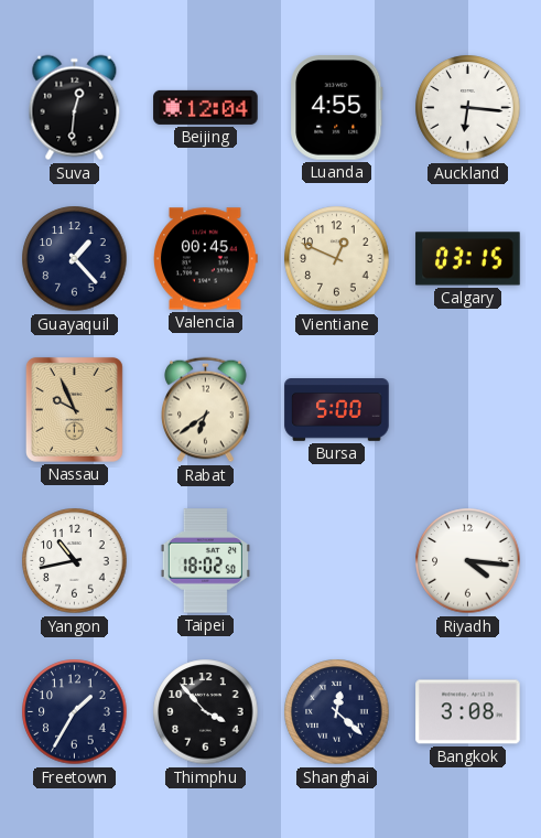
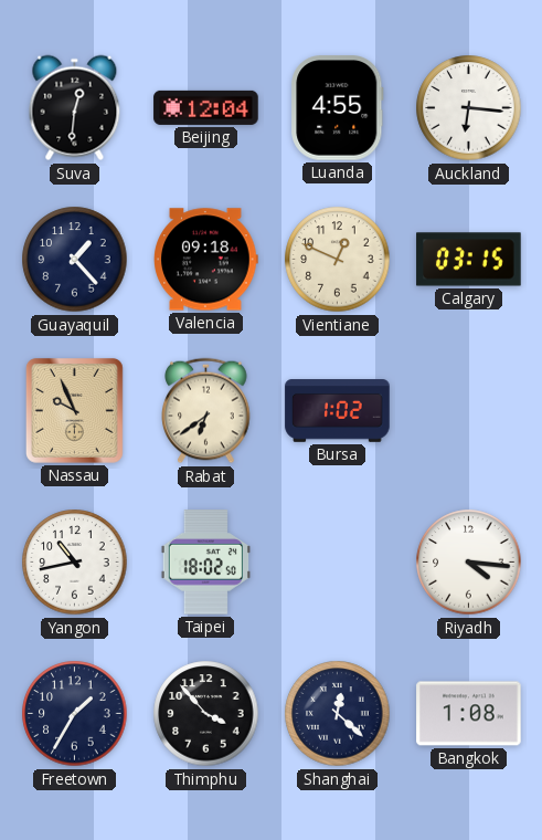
Valencia: 00:45 -> 09:18 (206, 260)
Bursa: 5:00 -> 1:02 (338, 411)
Bangkok: 3:08 -> 1:08 (469, 714)
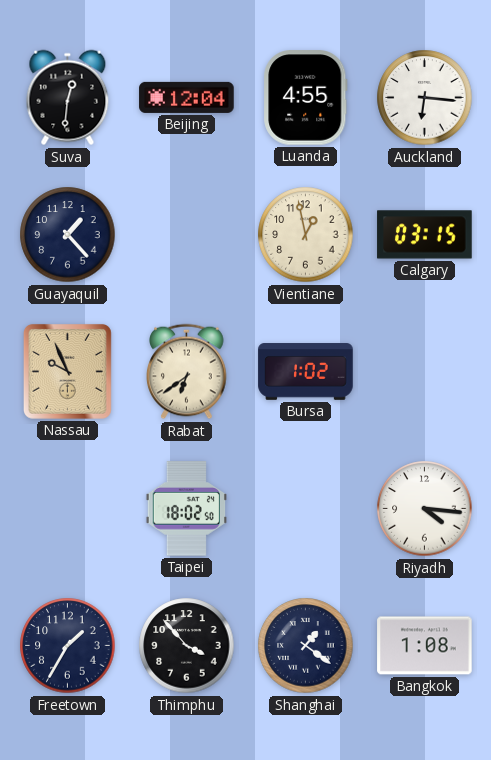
Valencia: 09:18 -> none (206, 260)
Vientiane: 12:49 -> 12:58 (306, 235)
Yangon: 10:43 -> none (75, 563)
Shanghai: 12:22 -> 1:21 (306, 646)
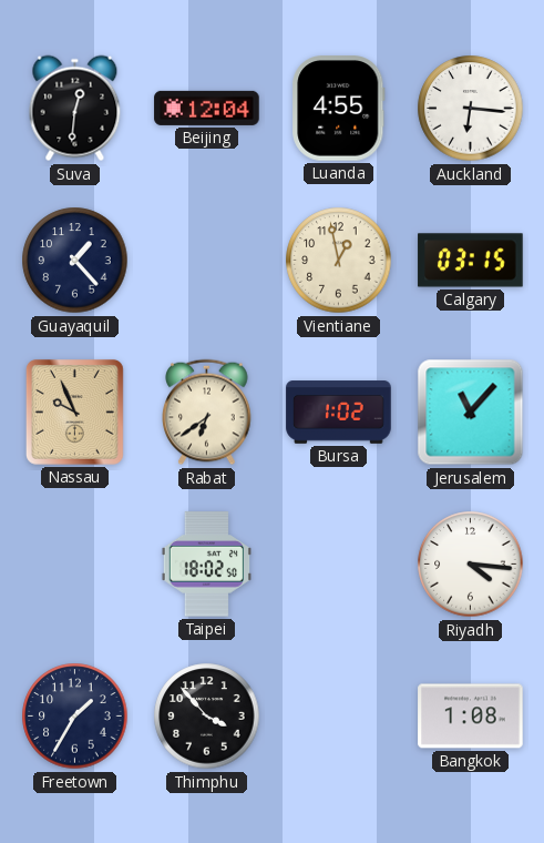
Jerusalem: none -> 11:07 (471, 413)
Shanghai: 1:21 -> none (306, 646)
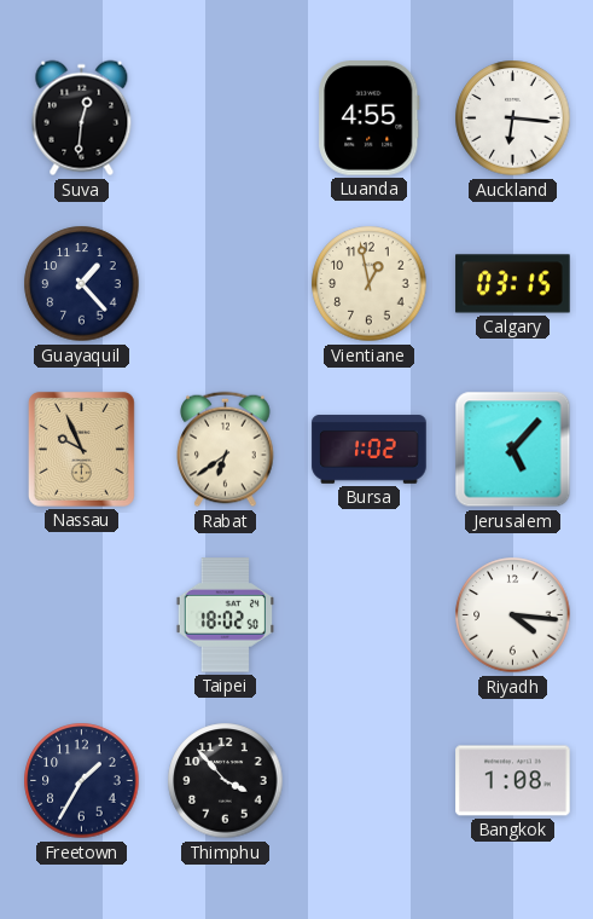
Beijing: 12:04 -> none (207, 108)
Jerusalem: 11:07 -> 5:07 (513, 450)
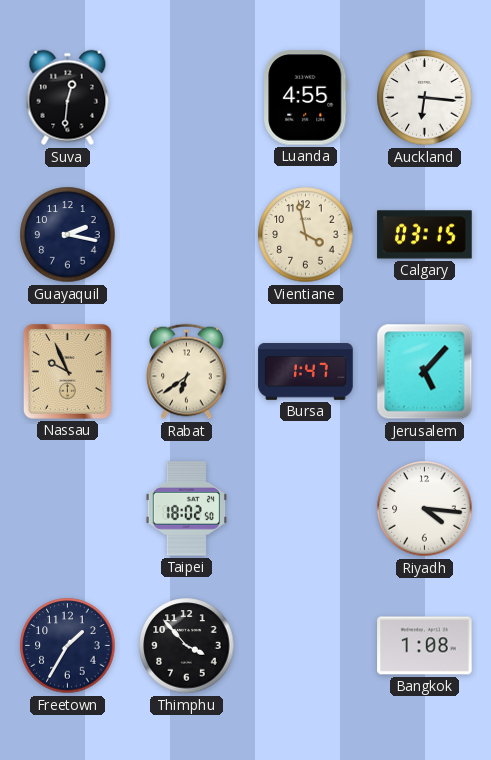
Guayaquil: 1:23 -> 2:17 (68, 235)
Vientiane: 12:58 -> 3:58 (306, 235)
Bursa: 1:02 -> 1:47 (306, 372)
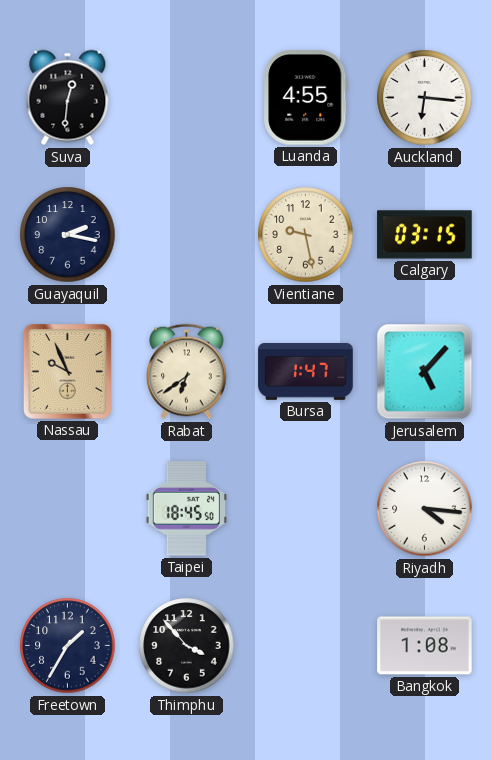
Vientiane: 3:58 -> 9:28 (306, 235)
Taipei: 18:02 -> 18:45 (186, 509)
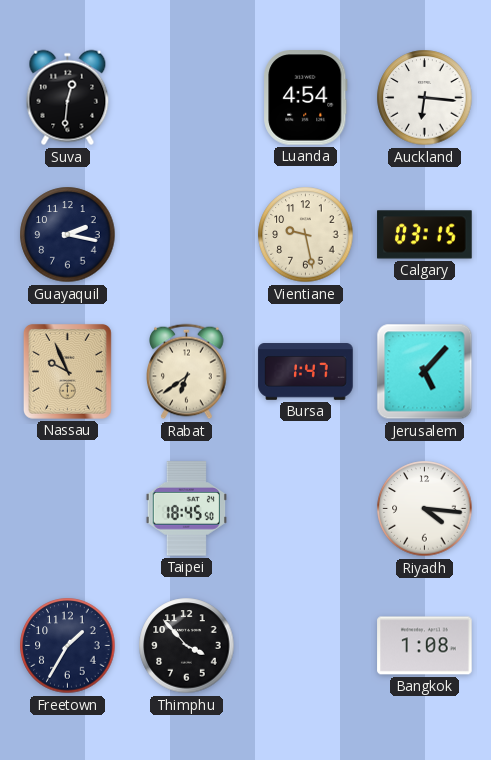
Luanda: 4:55 -> 4:54 (306, 98)
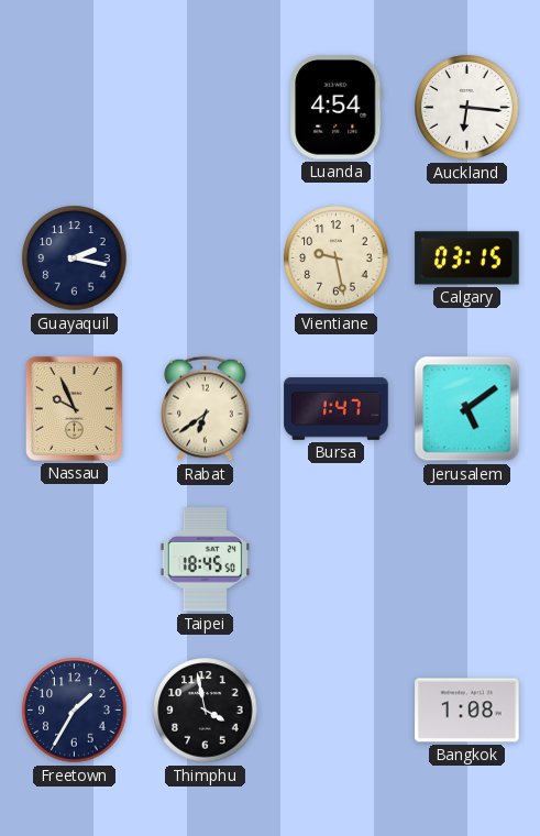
Suva: 12:31 -> none (68, 98)
Jerusalem: 5:07 -> 5:09 (467, 409)
Riyadh: 4:16 -> none (425, 509)
Thimphu: 3:53 -> 3:58 (206, 711)
